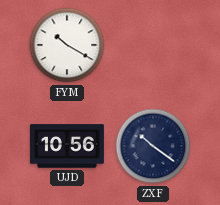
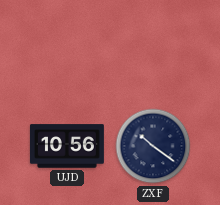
FYM: 10:20 -> none (67, 45)
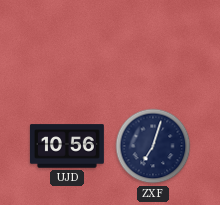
ZXF: 10:21 -> 7:03 (153, 146)
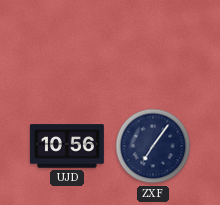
ZXF: 7:03 -> 7:06 (153, 146)
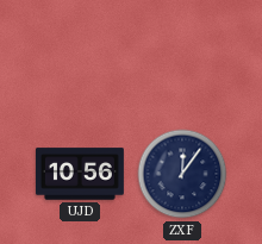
ZXF: 7:06 -> 12:06 (182, 174)
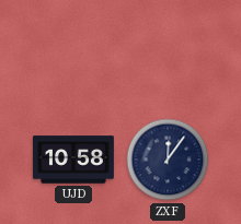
UJD: 10:56 -> 10:58 (73, 160)
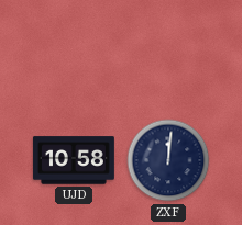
ZXF: 12:06 -> 12:01 (168, 160)
